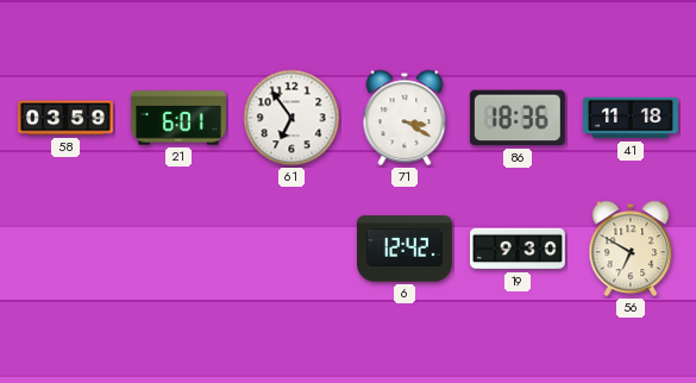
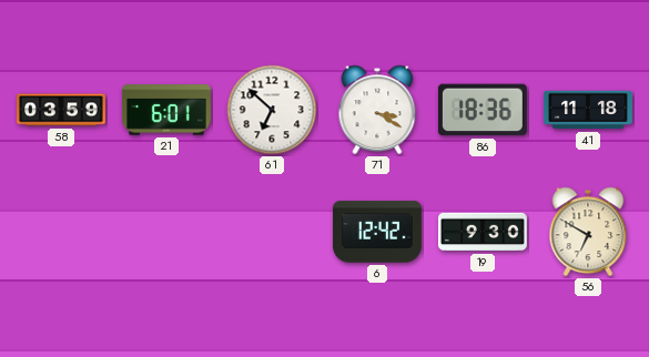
61: 6:54 -> 6:52 (272, 110)
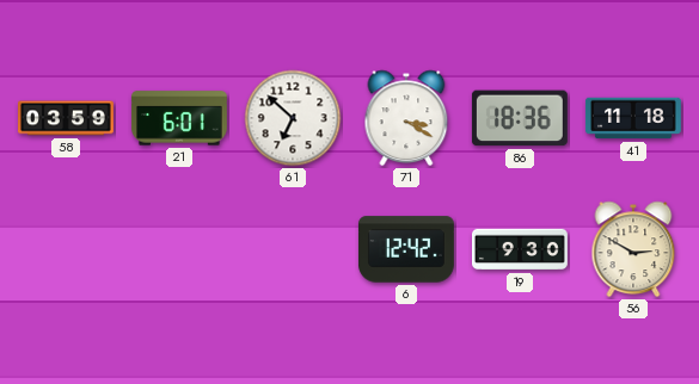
56: 6:50 -> 2:50 (633, 249)
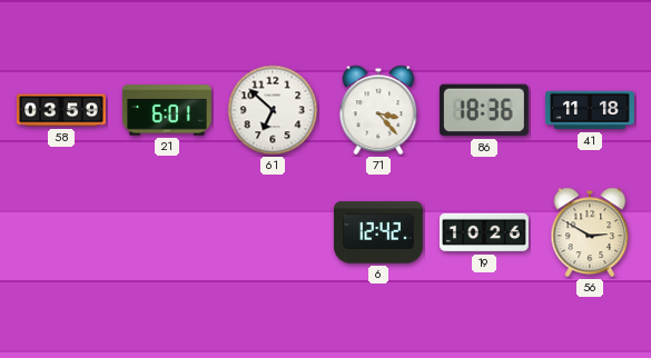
71: 3:20 -> 3:23 (378, 110)
19: 9:30 -> 10:26 (485, 232)
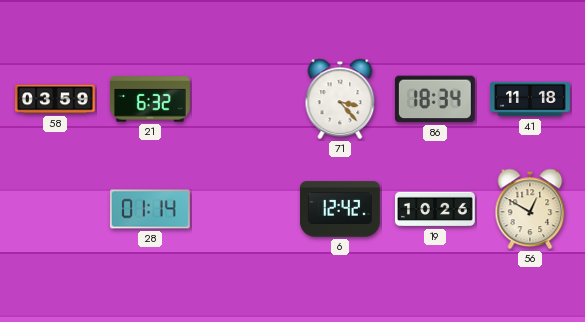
21: 6:01 -> 6:32 (150, 99)
61: 6:52 -> none (273, 110)
86: 18:36 -> 18:34 (435, 99)
28: none -> 01:14 (150, 209)
56: 2:50 -> 12:50 (530, 209)
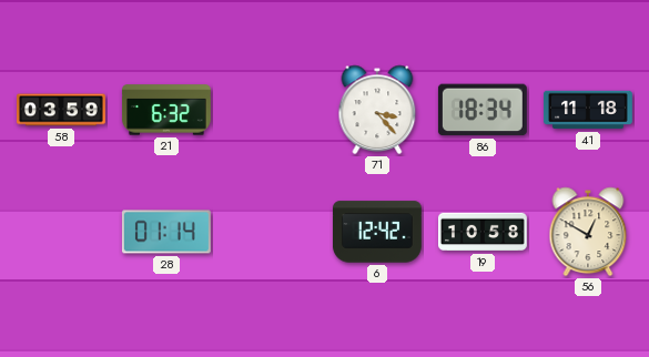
19: 10:26 -> 10:58 (484, 232)
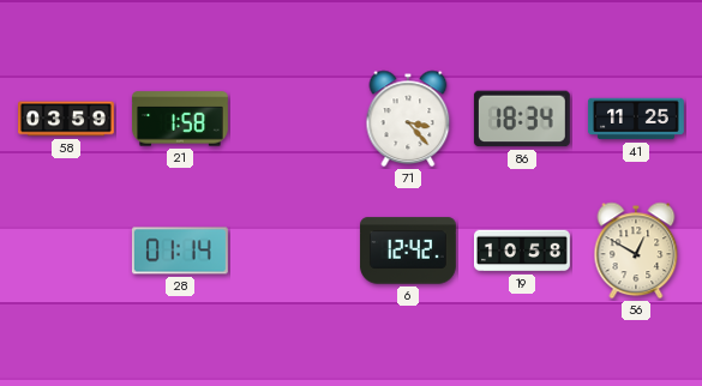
21: 6:32 -> 1:58 (180, 119)
41: 11:18 -> 11:25 (636, 119)
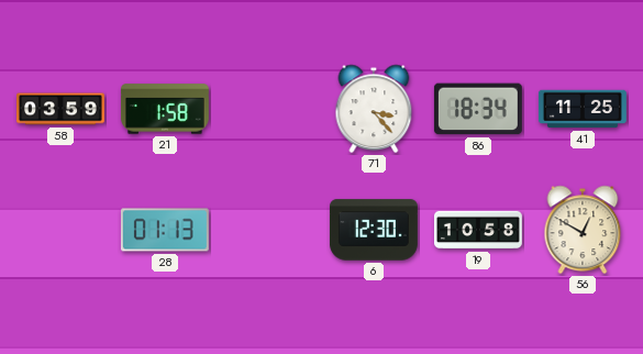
28: 01:14 -> 01:13 (165, 230)
6: 12:42 -> 12:30 (374, 230)
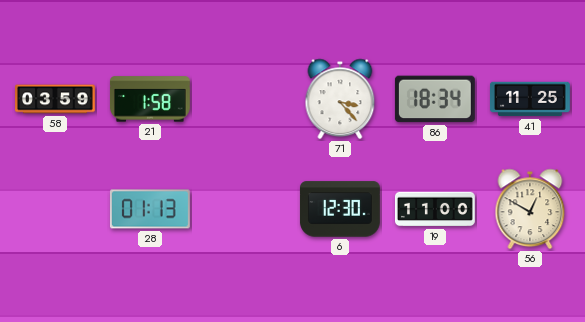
19: 10:58 -> 11:00 (436, 209)
